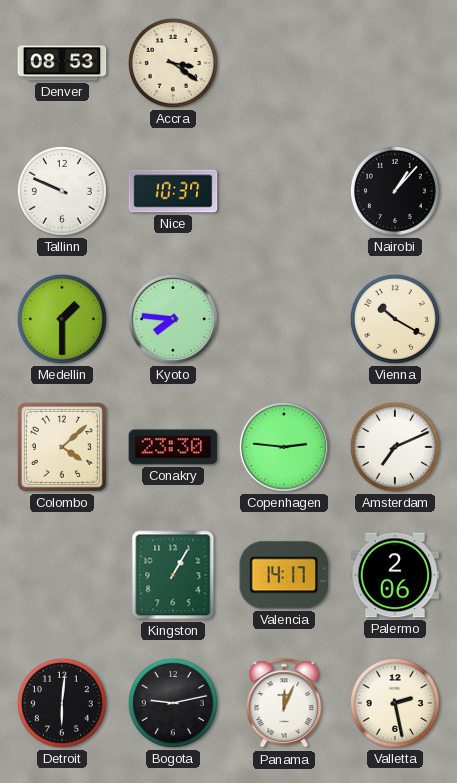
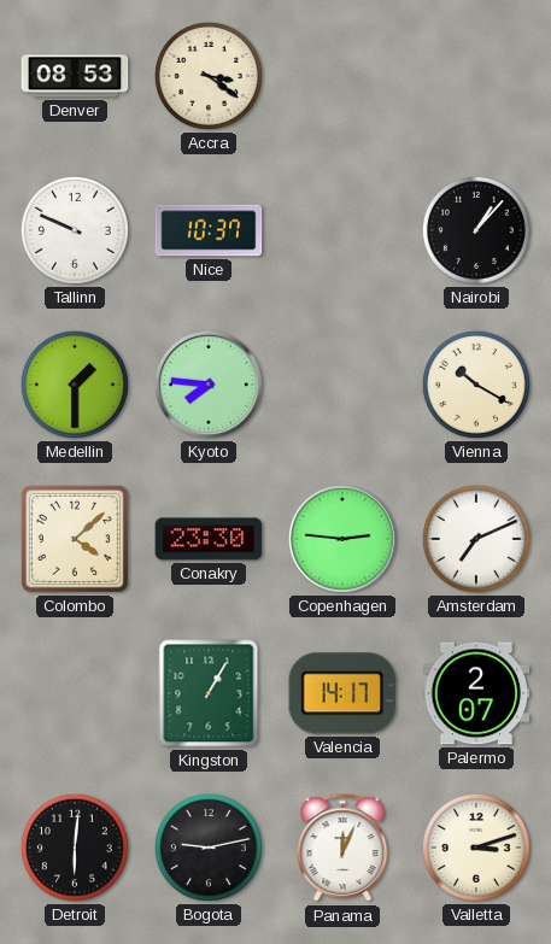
Palermo: 2:06 -> 2:07 (476, 693)
Valletta: 2:28 -> 3:12 (476, 848)
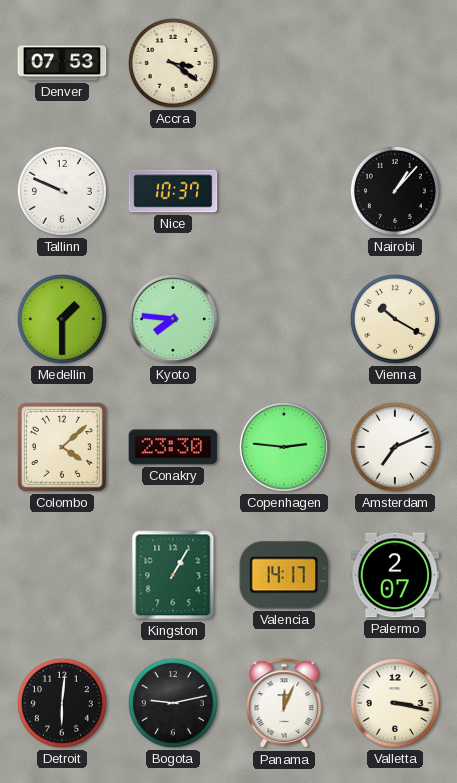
Denver: 08:53 -> 07:53 (62, 63)
Valletta: 3:12 -> 3:17 (395, 703)
